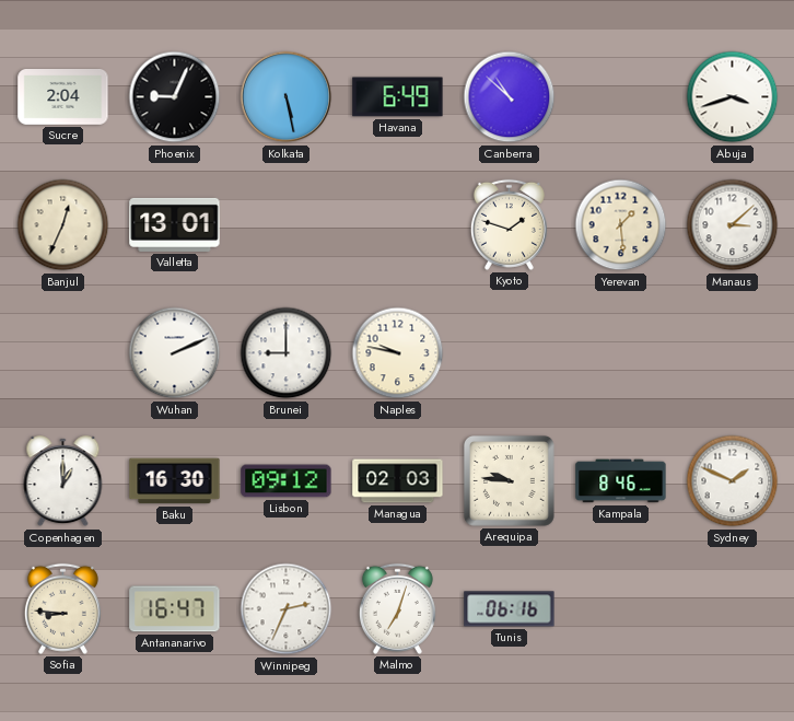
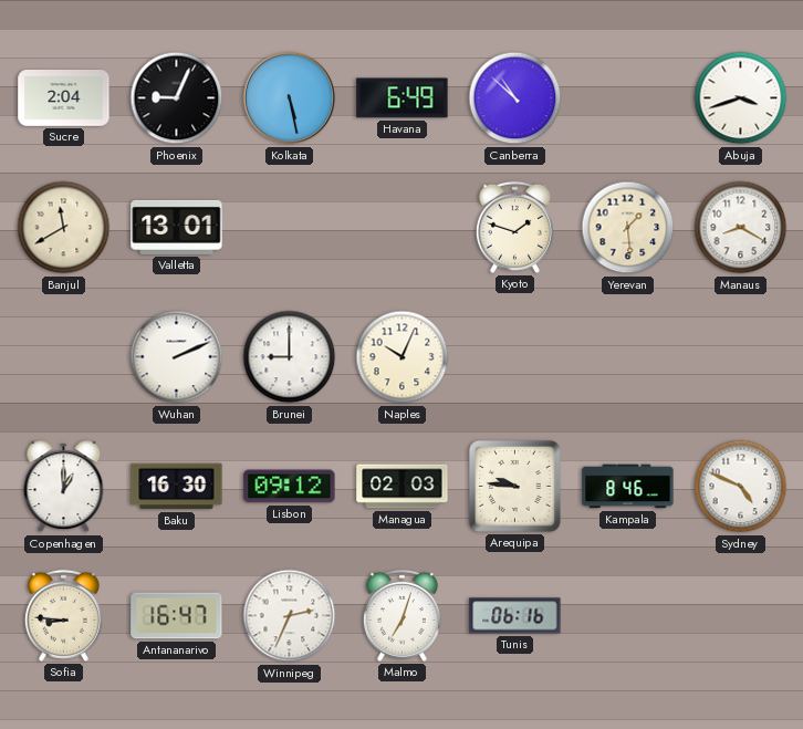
Banjul: 12:34 -> 11:40 (64, 228)
Manaus: 3:08 -> 8:20 (741, 228)
Naples: 9:47 -> 10:04 (403, 357)
Sydney: 1:49 -> 4:49 (741, 487)
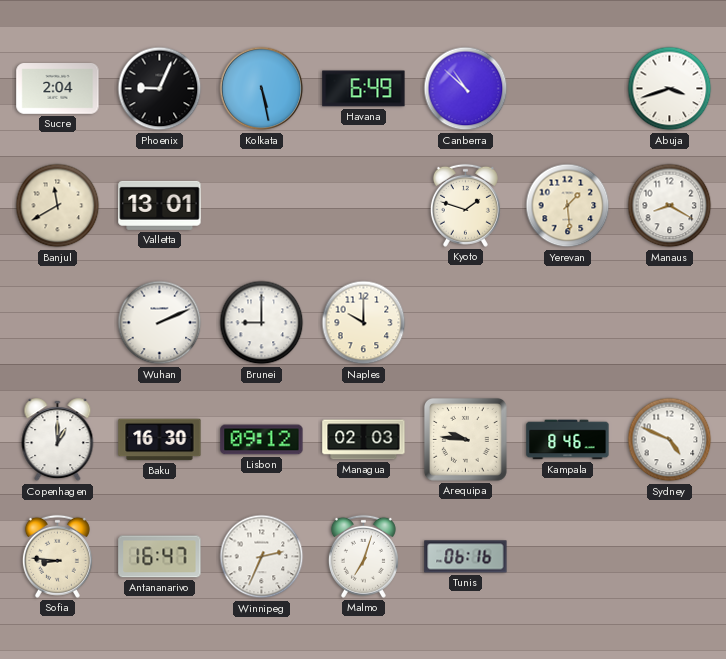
Naples: 10:04 -> 10:00 (364, 323)
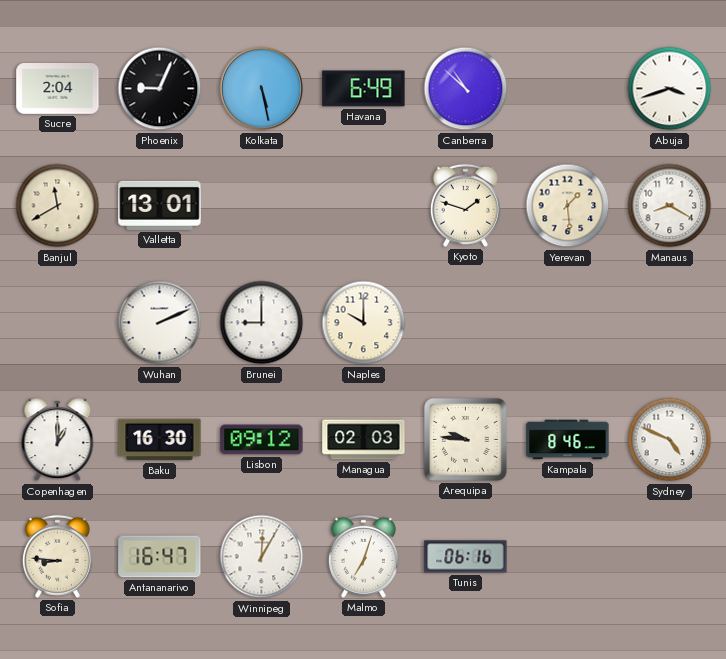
Winnipeg: 2:34 -> 12:05 (262, 557)
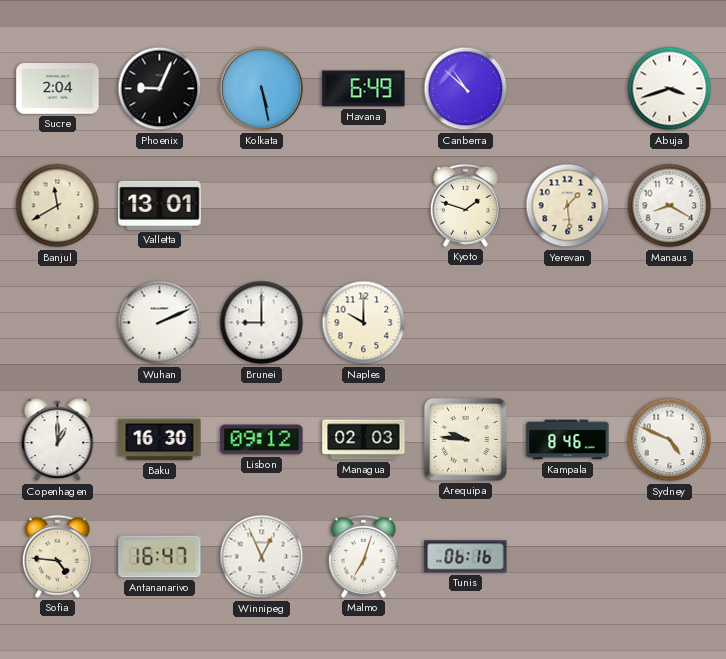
Sofia: 8:46 -> 4:46 (57, 556)
Winnipeg: 12:05 -> 12:56 (262, 557)
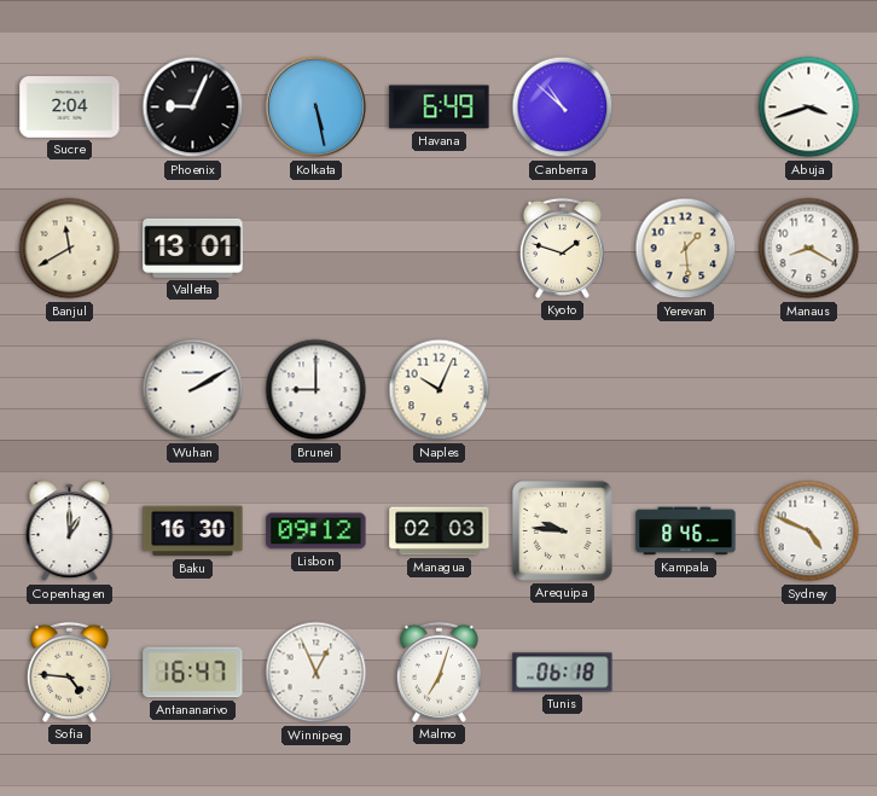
Wuhan: 2:11 -> 2:10 (193, 390)
Naples: 10:00 -> 10:04 (440, 390)
Tunis: 06:16 -> 06:18 (563, 673)
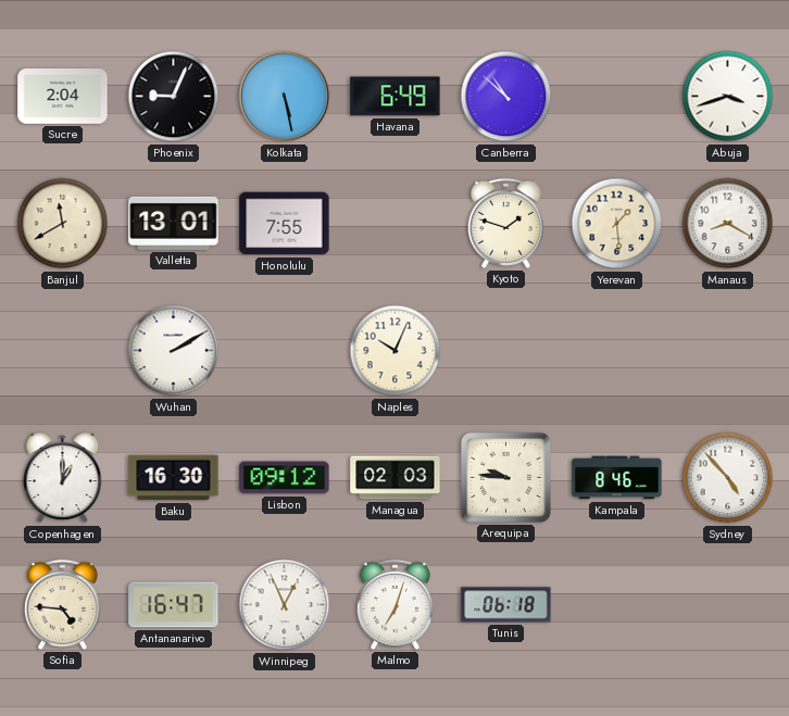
Honolulu: none -> 7:55 (285, 224)
Brunei: 9:00 -> none (316, 390)
Sydney: 4:49 -> 4:53 (728, 478)
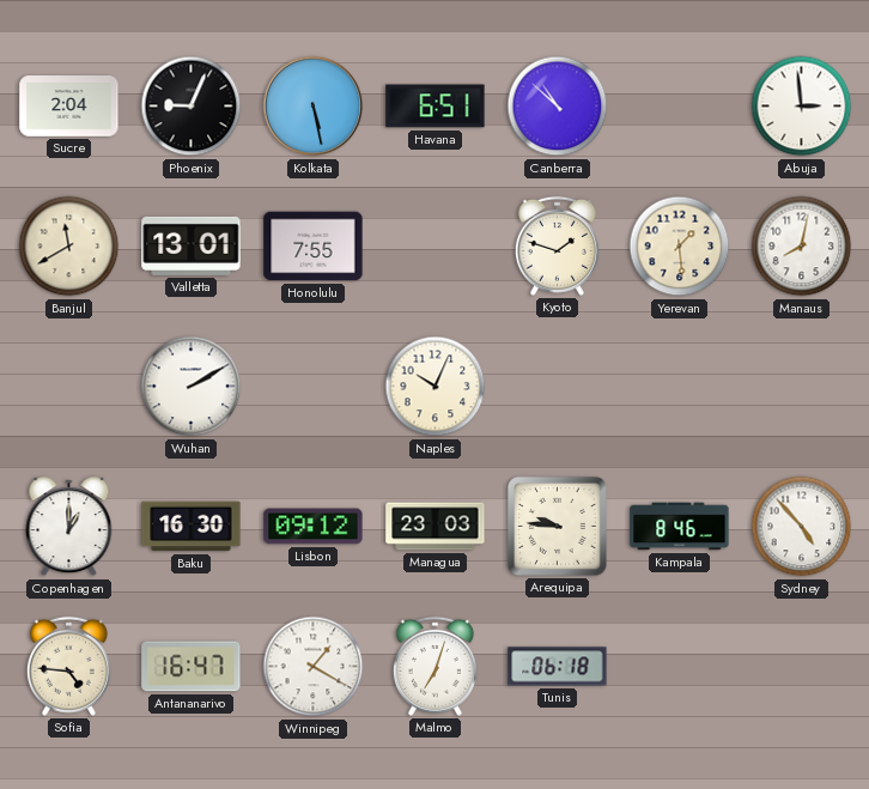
Havana: 6:49 -> 6:51 (436, 107)
Abuja: 3:42 -> 2:59 (802, 107)
Manaus: 8:20 -> 8:02 (802, 247)
Managua: 02:03 -> 23:03 (436, 527)
Winnipeg: 12:56 -> 1:20 (314, 667)
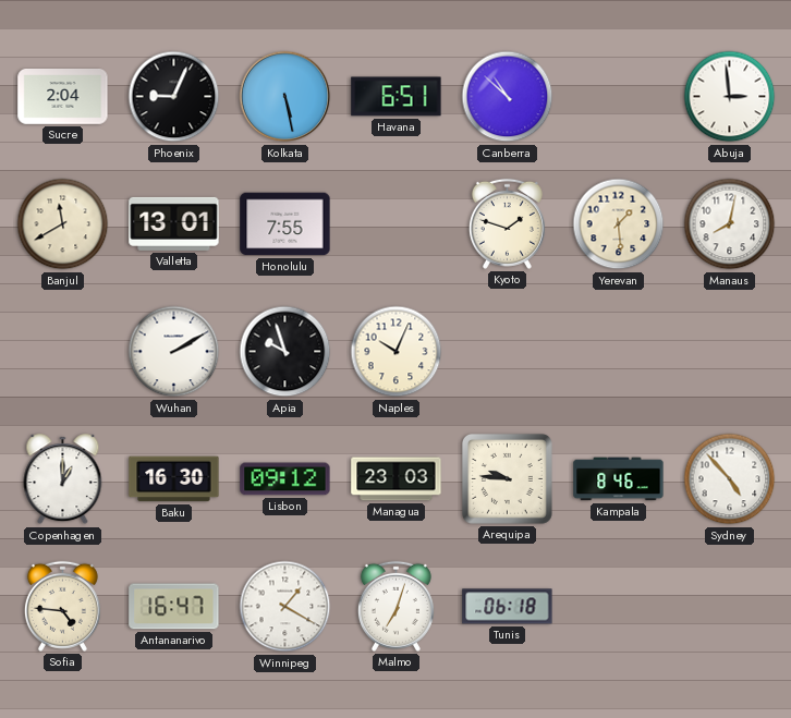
Apia: none -> 9:57 (285, 352)
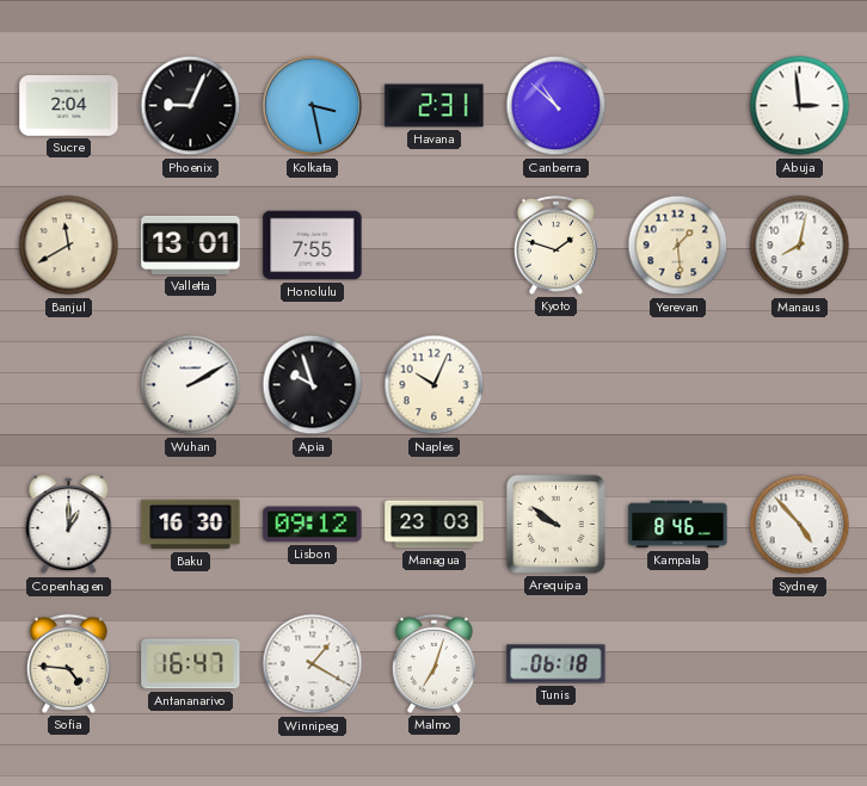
Kolkata: 5:28 -> 3:28 (313, 106)
Havana: 6:51 -> 2:31 (435, 106)
Arequipa: 9:46 -> 9:51 (557, 525)
